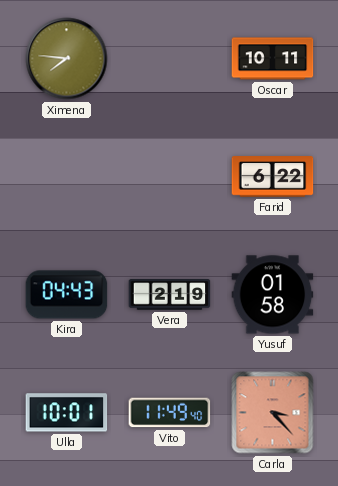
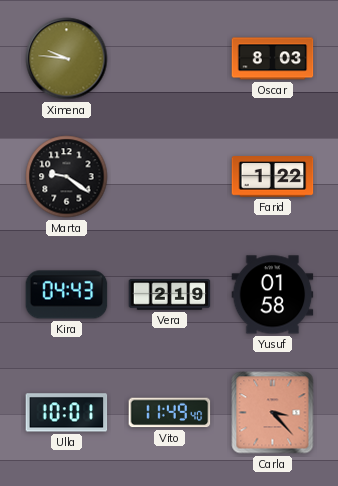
Ximena: 7:46 -> 9:46 (67, 59)
Oscar: 10:11 -> 8:03 (273, 59)
Marta: none -> 9:21 (67, 177)
Farid: 6:22 -> 1:22 (273, 177)
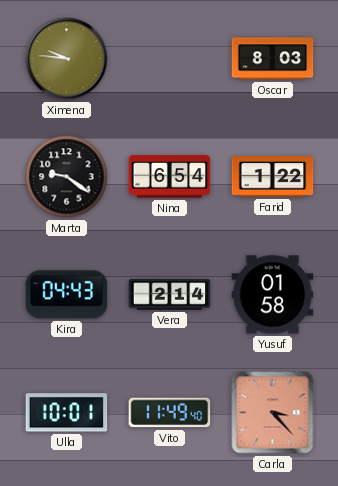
Nina: none -> 6:54 (170, 177)
Vera: 2:19 -> 2:14 (170, 295)
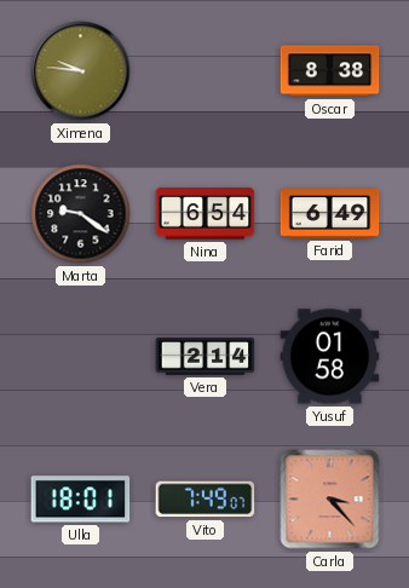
Oscar: 8:03 -> 8:38 (330, 71)
Farid: 1:22 -> 6:49 (330, 214)
Kira: 04:43 -> none (67, 295)
Ulla: 10:01 -> 18:01 (81, 500)
Vito: 11:49 -> 7:49 (206, 500)
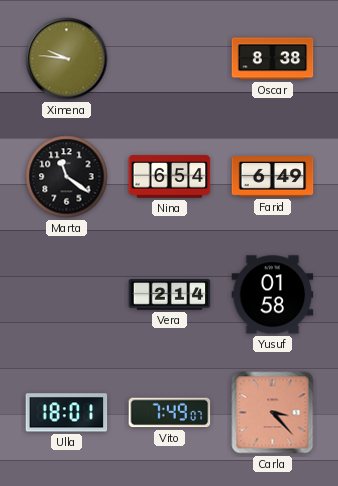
Marta: 9:21 -> 11:21 (67, 177)
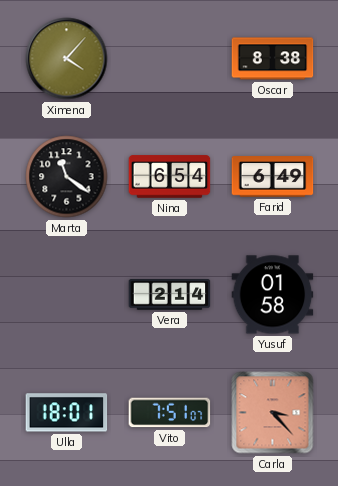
Ximena: 9:46 -> 4:07 (67, 59)
Vito: 7:49 -> 7:51 (170, 413)
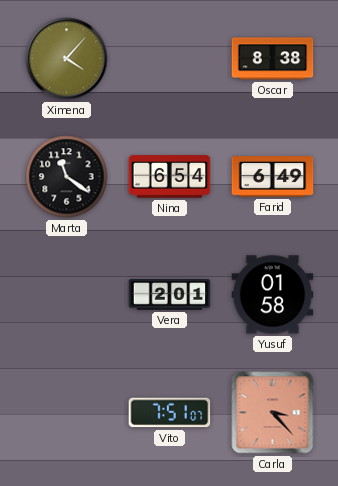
Vera: 2:14 -> 2:01 (170, 295)
Ulla: 18:01 -> none (67, 413)
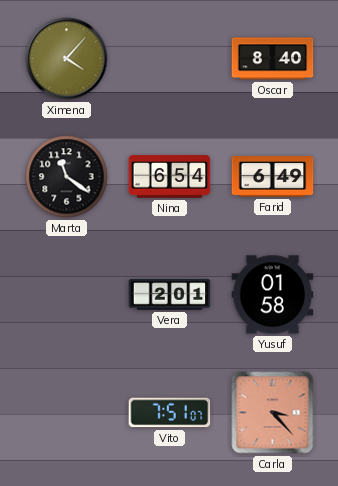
Oscar: 8:38 -> 8:40 (273, 59)
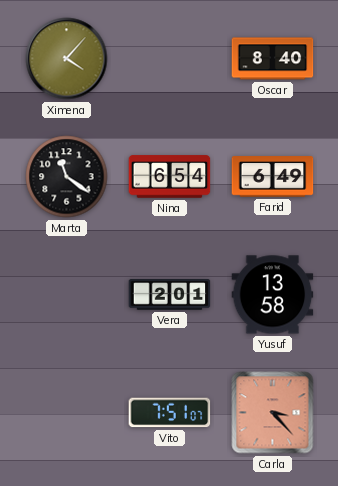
Yusuf: 01:58 -> 13:58 (273, 295)
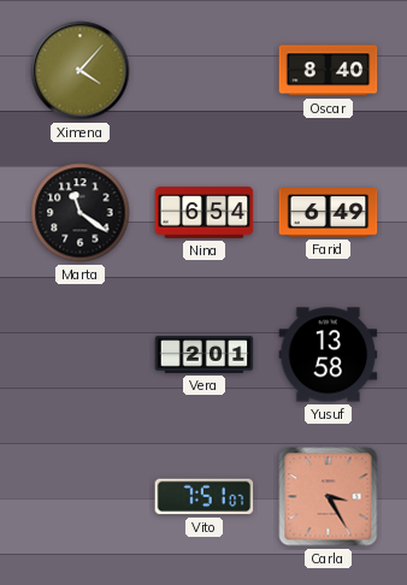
Carla: 3:23 -> 3:25 (329, 497)
